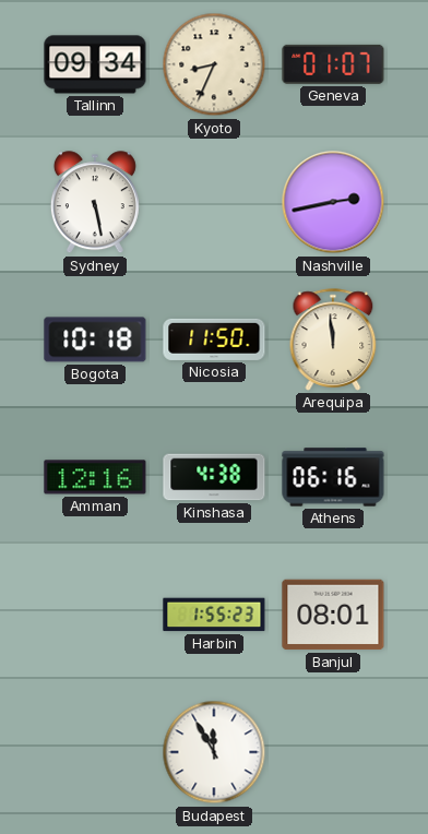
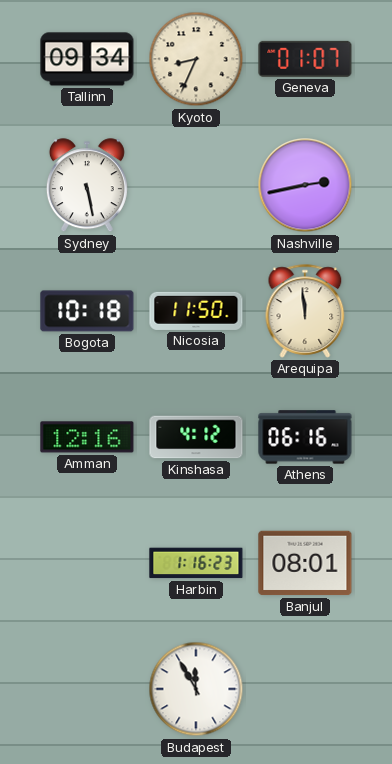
Kinshasa: 4:38 -> 4:12 (196, 437)
Harbin: 1:55 -> 1:16 (196, 563)
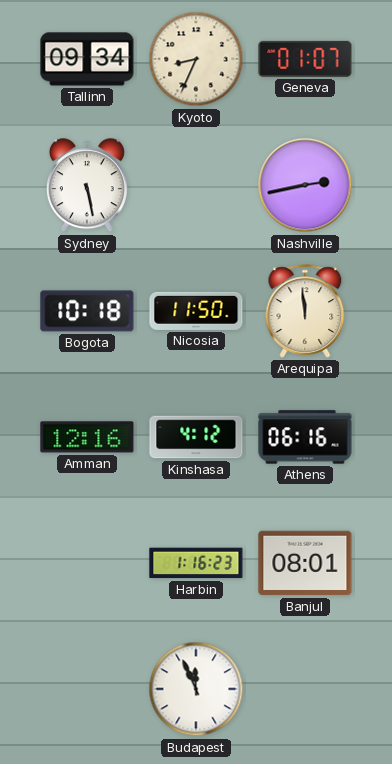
Budapest: 11:55 -> 11:56 (196, 689)
